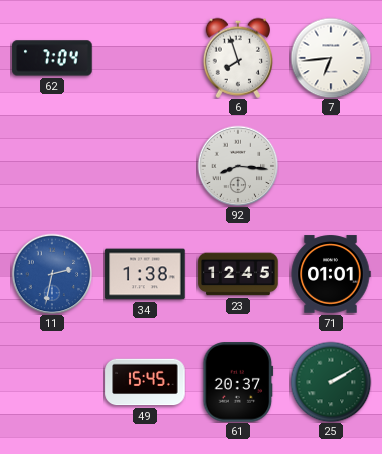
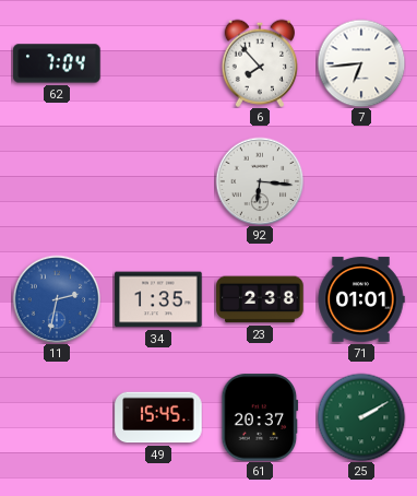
6: 7:57 -> 7:53 (259, 63)
92: 8:16 -> 6:16 (260, 181)
34: 1:38 -> 1:35 (158, 299)
23: 12:45 -> 2:38 (260, 299)
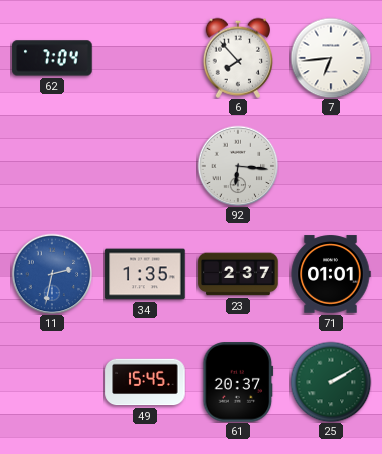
23: 2:38 -> 2:37 (238, 274)
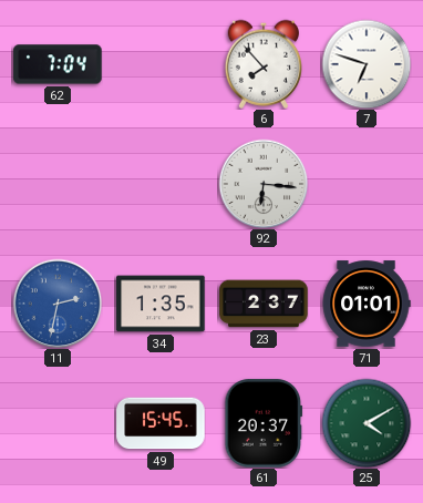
7: 6:44 -> 6:48 (367, 64)
25: 2:10 -> 4:10 (367, 423)
